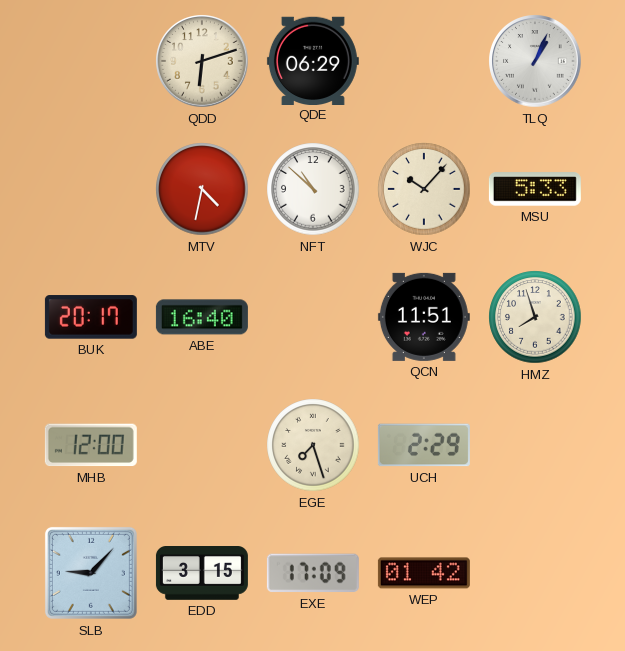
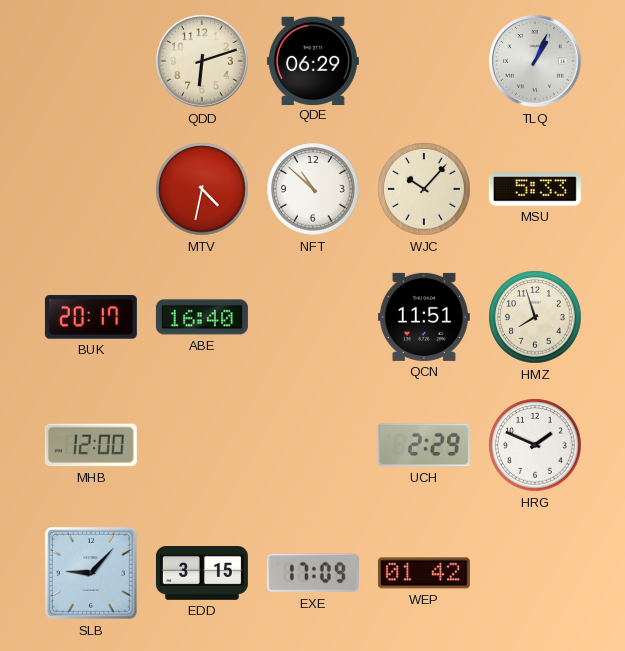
EGE: 7:27 -> none (313, 445)
HRG: none -> 1:49 (535, 445)
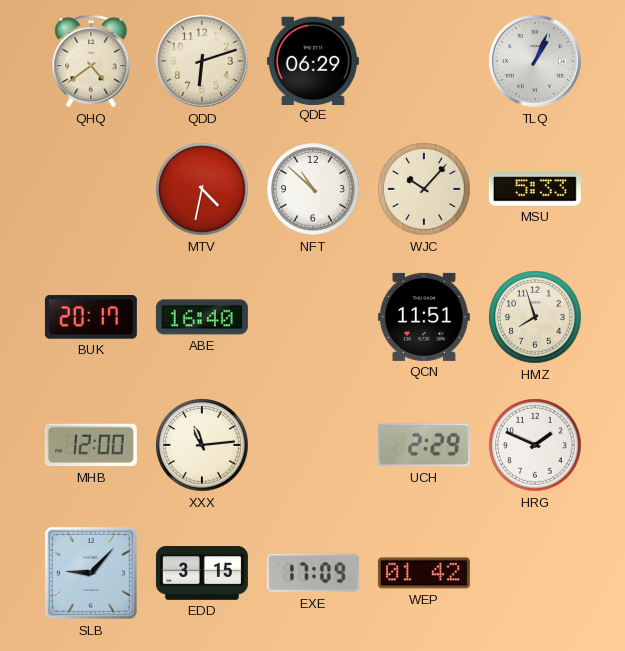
QHQ: none -> 4:39 (91, 61)
XXX: none -> 11:14 (202, 445)
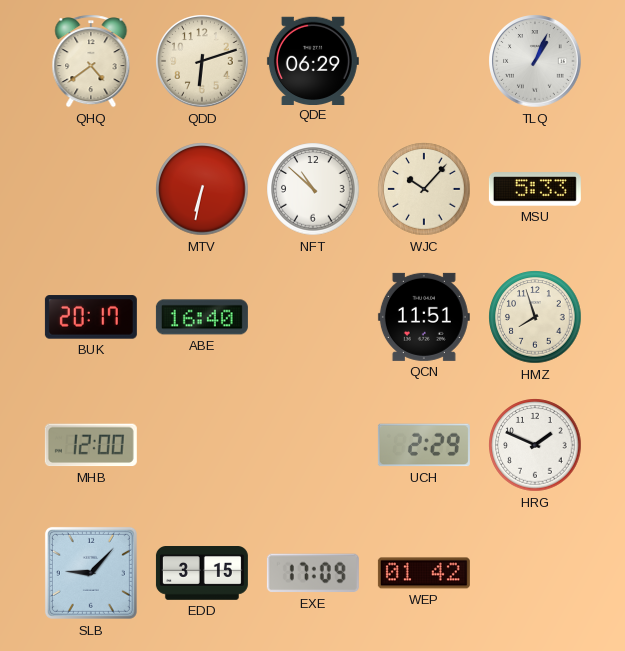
MTV: 4:32 -> 6:32 (202, 189)
XXX: 11:14 -> none (202, 445)
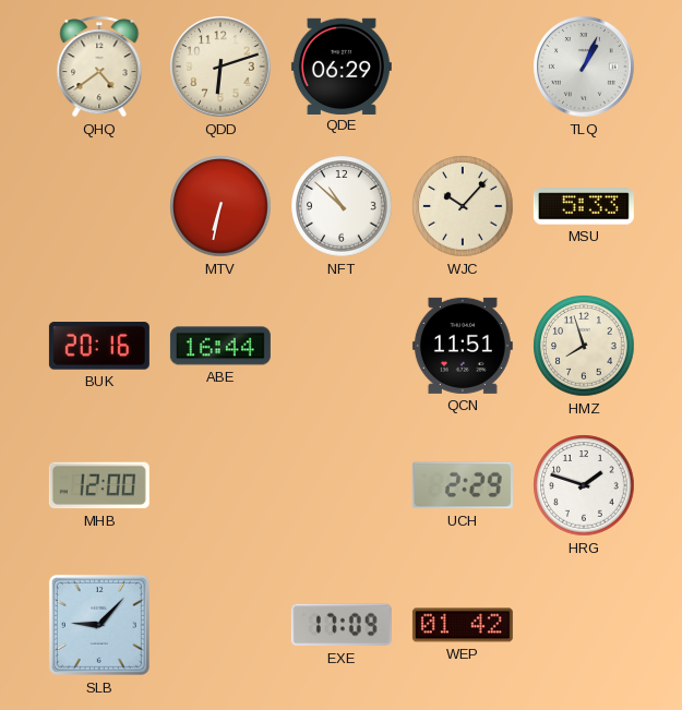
BUK: 20:17 -> 20:16 (99, 346)
ABE: 16:40 -> 16:44 (220, 346)
HRG: 1:49 -> 1:48 (584, 485)
EDD: 3:15 -> none (202, 574)
